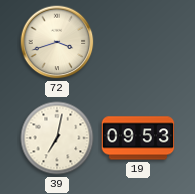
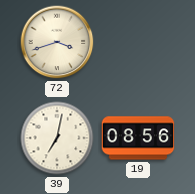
19: 09:53 -> 08:56 (138, 138)
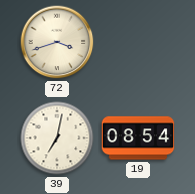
19: 08:56 -> 08:54 (138, 138)
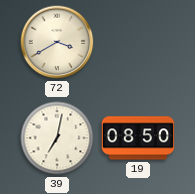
72: 3:42 -> 3:40 (57, 42)
19: 08:54 -> 08:50 (138, 138)
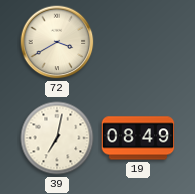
19: 08:50 -> 08:49 (138, 138)
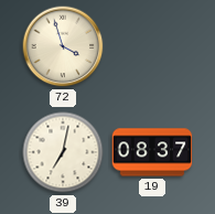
72: 3:40 -> 3:57 (63, 46)
19: 08:49 -> 08:37 (152, 152)
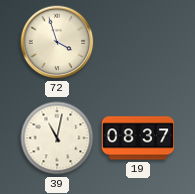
39: 7:02 -> 11:02 (57, 138)
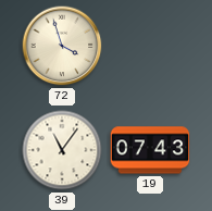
39: 11:02 -> 11:06 (62, 150)
19: 08:37 -> 07:43 (150, 150)
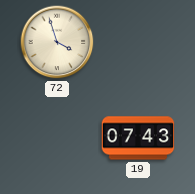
39: 11:06 -> none (62, 150)
